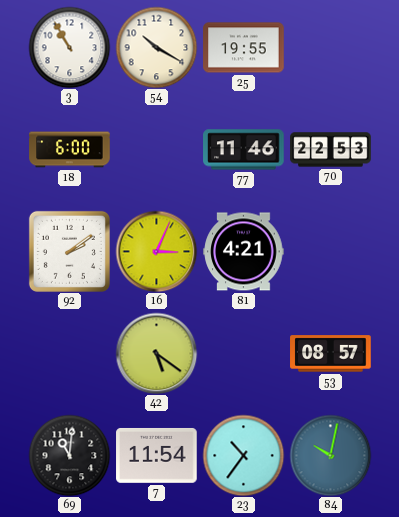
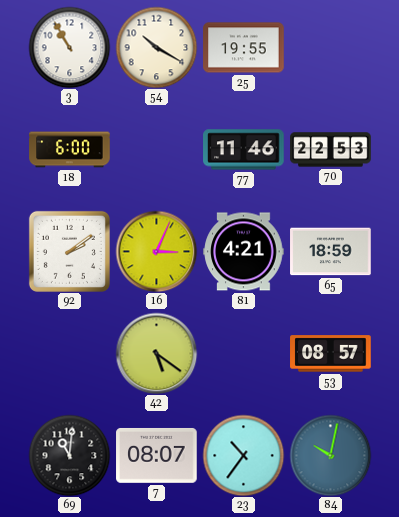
65: none -> 18:59 (331, 252)
7: 11:54 -> 08:07 (157, 456)
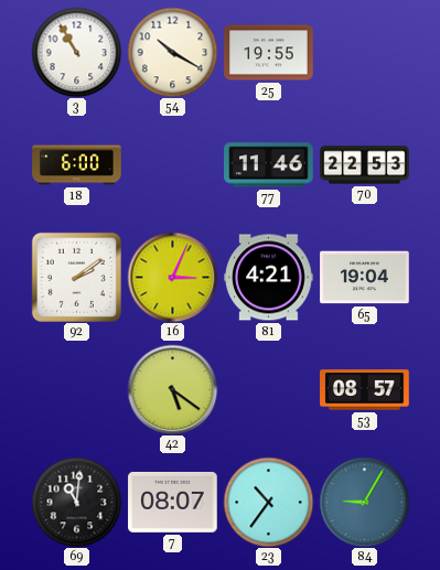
65: 18:59 -> 19:04 (365, 278)
84: 10:02 -> 9:05 (364, 502)
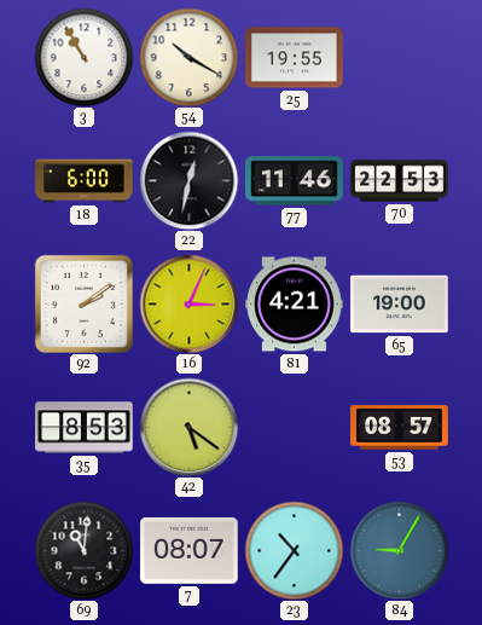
22: none -> 12:32 (188, 180)
65: 19:04 -> 19:00 (400, 305)
35: none -> 8:53 (85, 428)
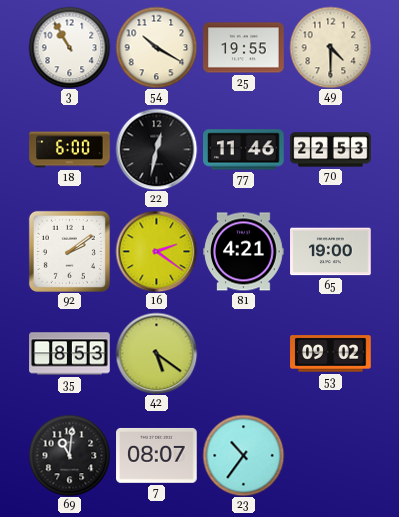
49: none -> 4:30 (330, 47)
16: 3:04 -> 2:21 (156, 251)
53: 08:57 -> 09:02 (331, 354)
84: 9:05 -> none (399, 550)
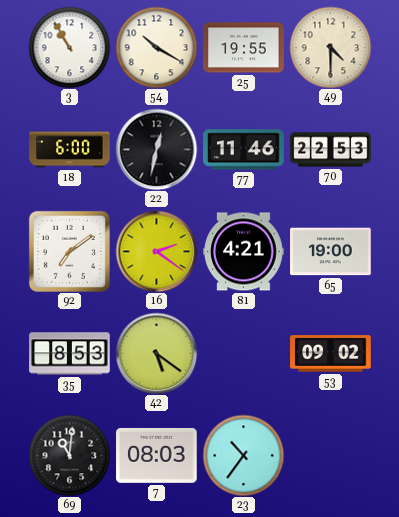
92: 2:09 -> 7:09 (69, 251)
7: 08:07 -> 08:03 (157, 456)
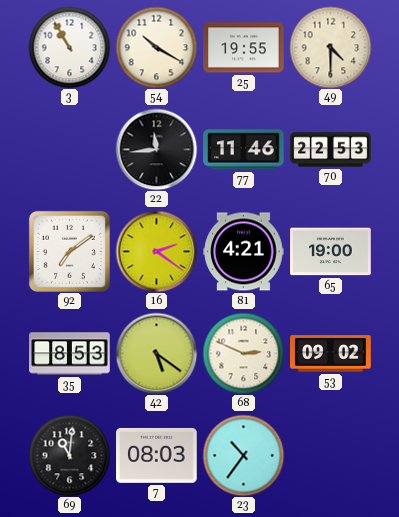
18: 6:00 -> none (70, 150)
22: 12:32 -> 11:44 (156, 149)
68: none -> 2:49 (243, 353)
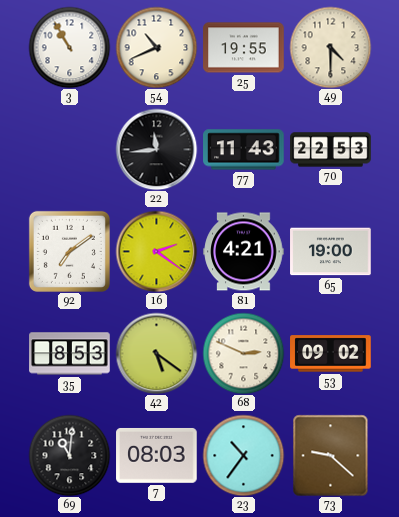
54: 10:20 -> 10:41 (156, 47)
77: 11:46 -> 11:43 (244, 150)
73: none -> 9:22 (331, 455)
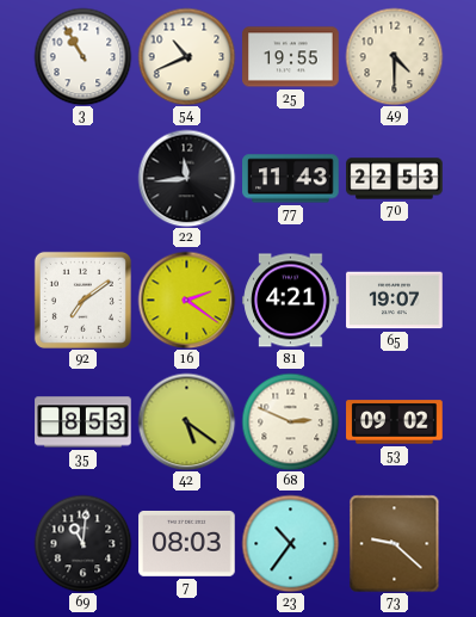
65: 19:00 -> 19:07 (395, 301)
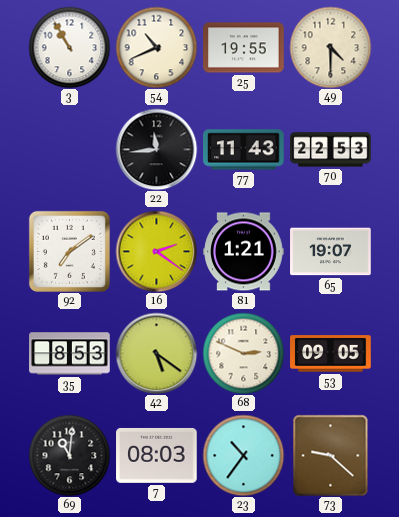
81: 4:21 -> 1:21 (244, 252)
53: 09:02 -> 09:05 (331, 354)
